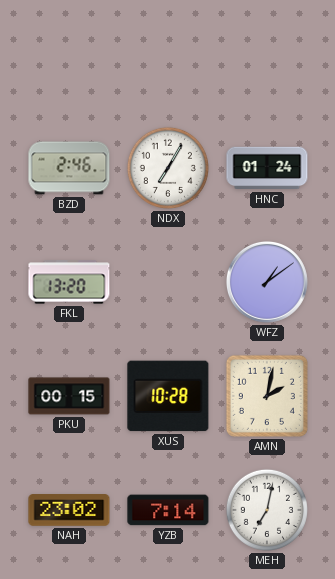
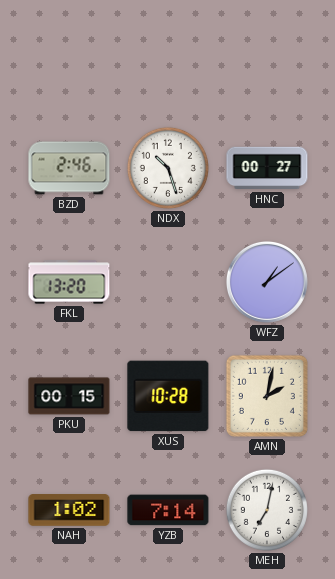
NDX: 7:05 -> 10:27 (168, 168)
HNC: 01:24 -> 00:27 (267, 168)
NAH: 23:02 -> 1:02 (69, 510)
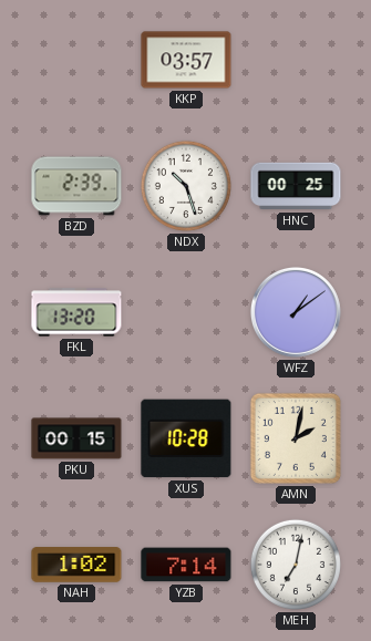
KKP: none -> 03:57 (186, 60)
BZD: 2:46 -> 2:39 (76, 186)
HNC: 00:27 -> 00:25 (296, 186)
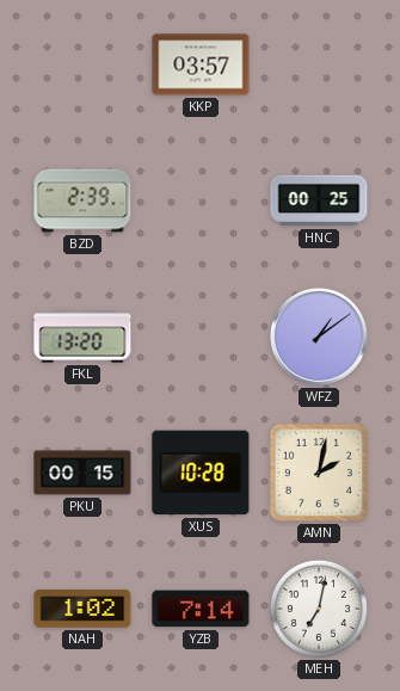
NDX: 10:27 -> none (186, 186)
